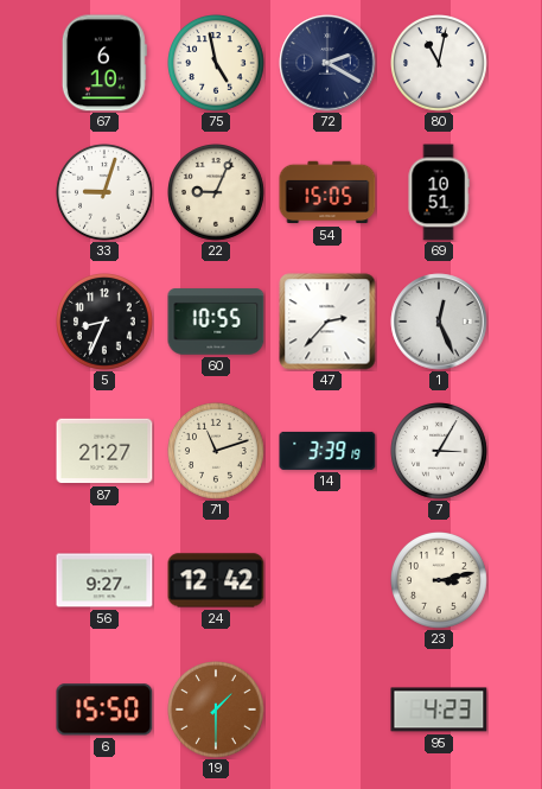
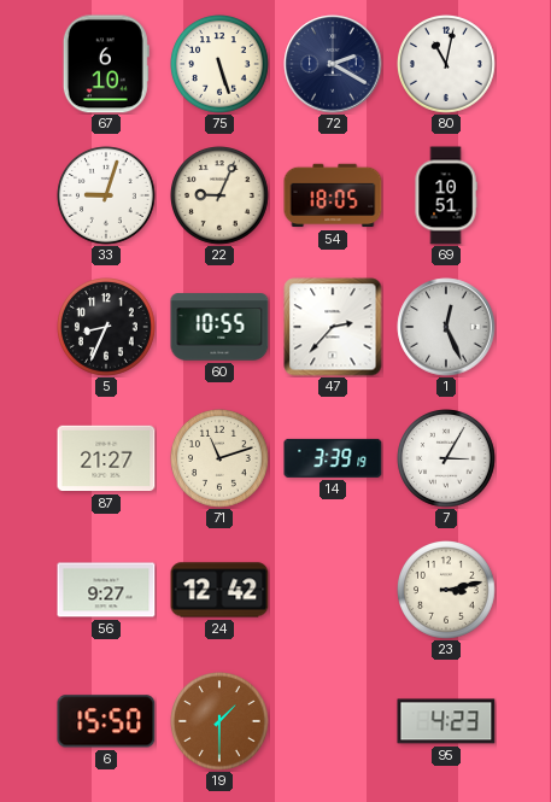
75: 4:58 -> 5:27 (221, 65)
54: 15:05 -> 18:05 (333, 195)
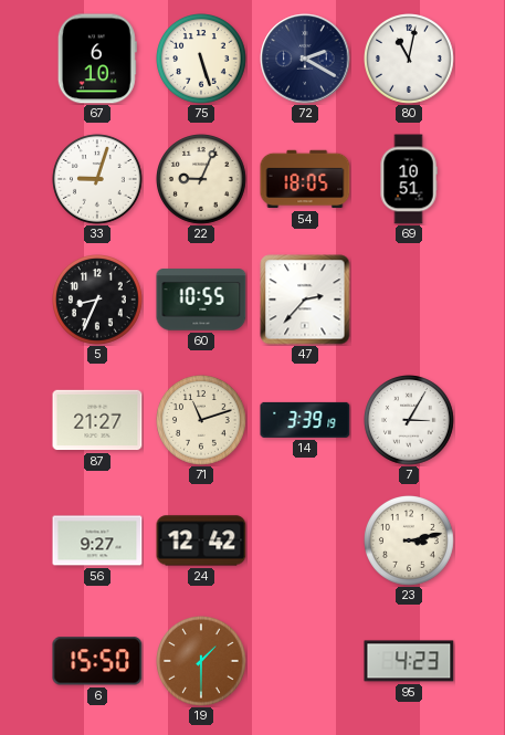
1: 12:26 -> none (446, 327)
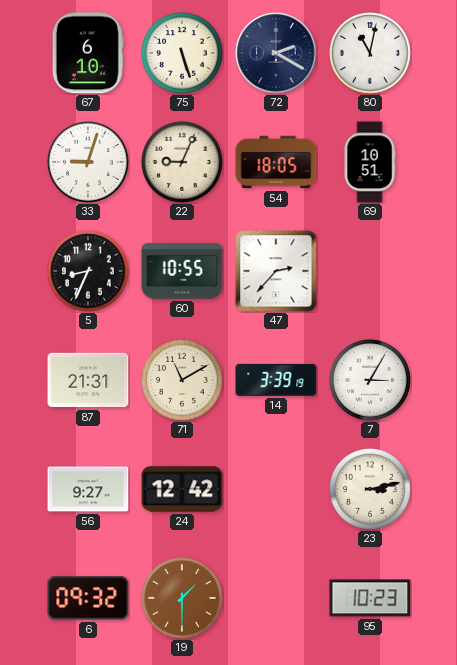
87: 21:27 -> 21:31 (88, 380)
71: 11:12 -> 11:10 (183, 381)
6: 15:50 -> 09:32 (88, 598)
95: 4:23 -> 10:23 (370, 598)
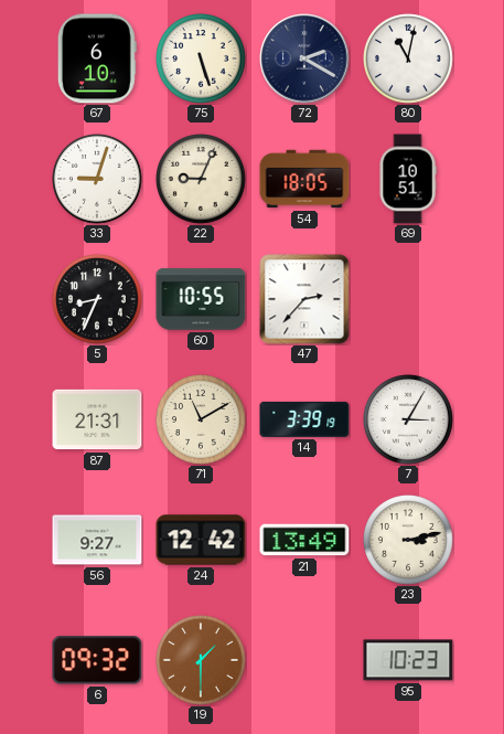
21: none -> 13:49 (304, 540)
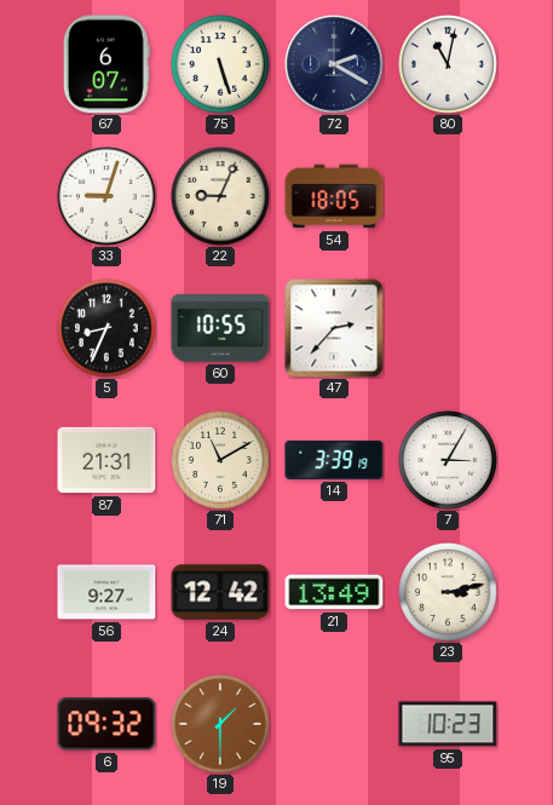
67: 6:10 -> 6:07 (106, 64)
69: 10:51 -> none (408, 179)
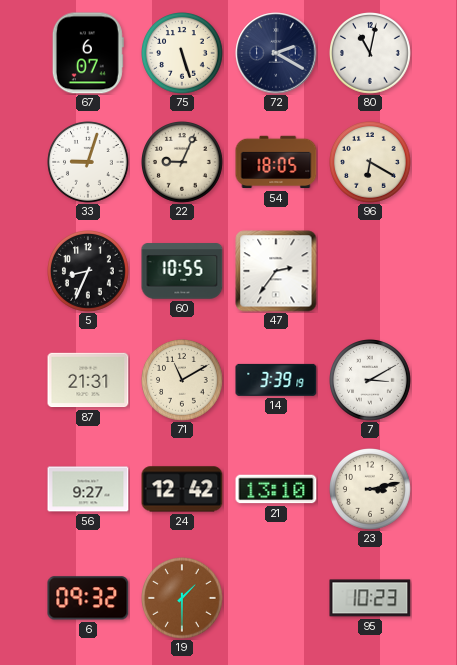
96: none -> 6:20 (371, 163)
47: 2:37 -> 2:36 (276, 271)
7: 3:05 -> 3:10 (371, 381)
21: 13:49 -> 13:10 (276, 489)
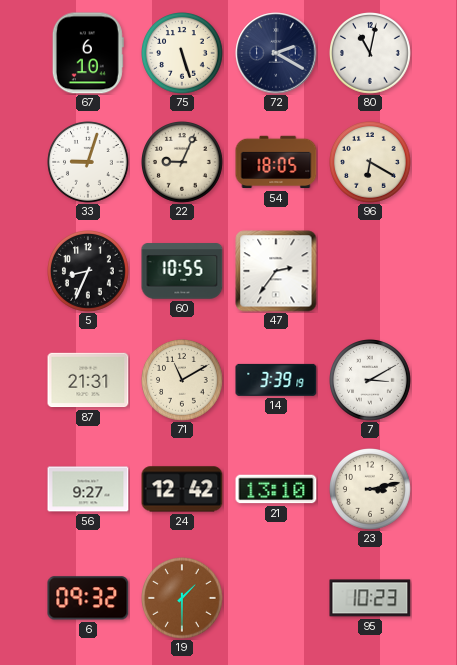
67: 6:07 -> 6:10 (88, 53)
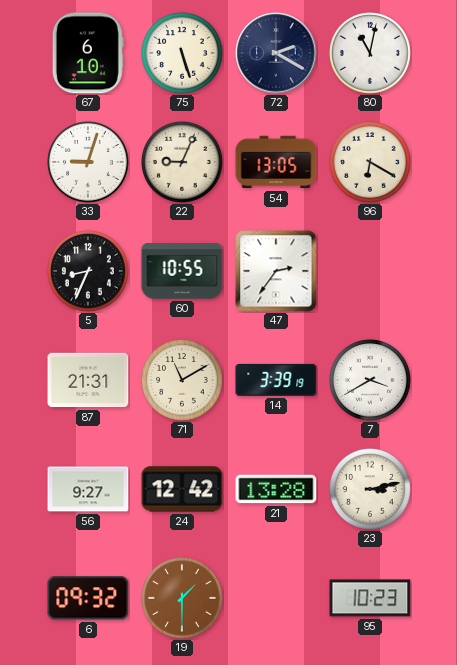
54: 18:05 -> 13:05 (276, 162)
7: 3:10 -> 3:40 (371, 381)
21: 13:10 -> 13:28 (276, 489)
